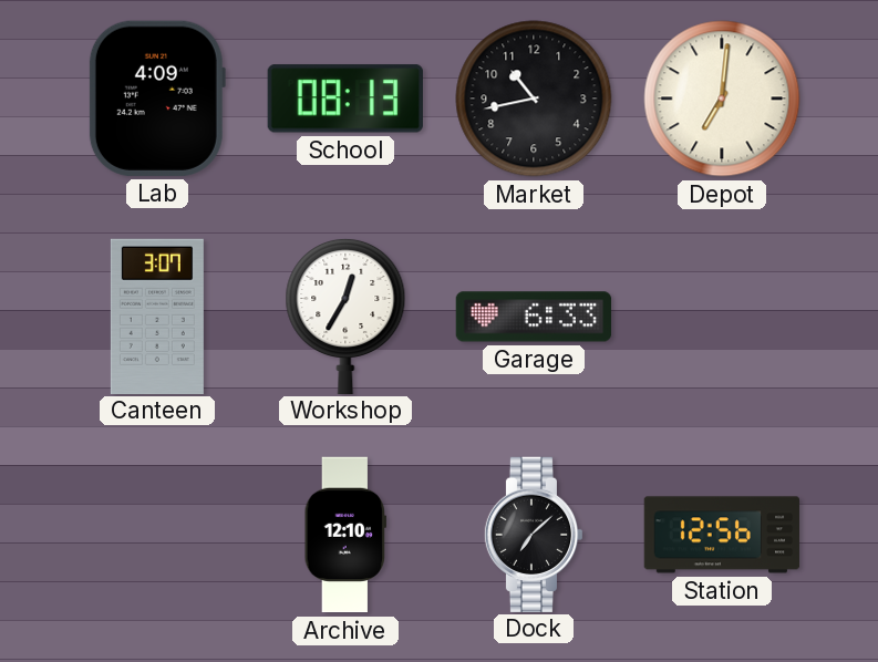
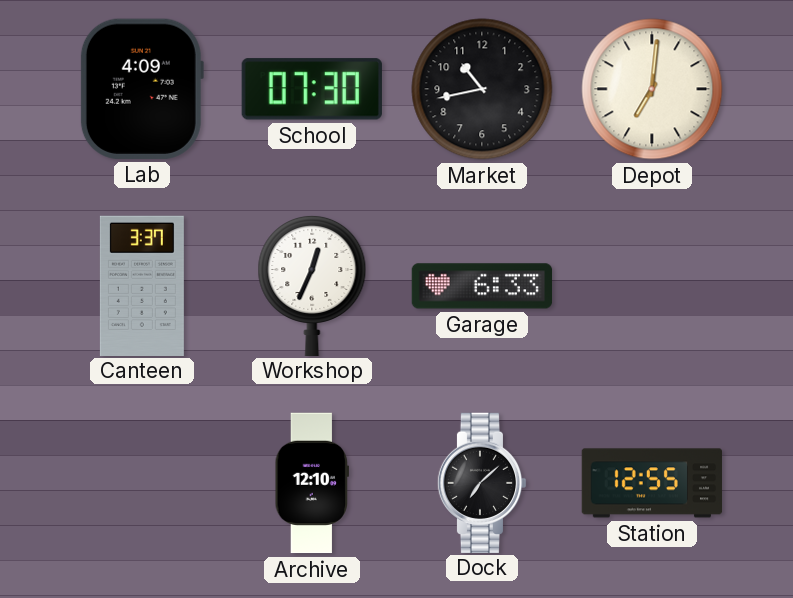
School: 08:13 -> 07:30 (312, 89)
Canteen: 3:07 -> 3:37 (142, 285)
Workshop: 12:35 -> 12:34 (312, 285)
Station: 12:56 -> 12:55 (652, 483)
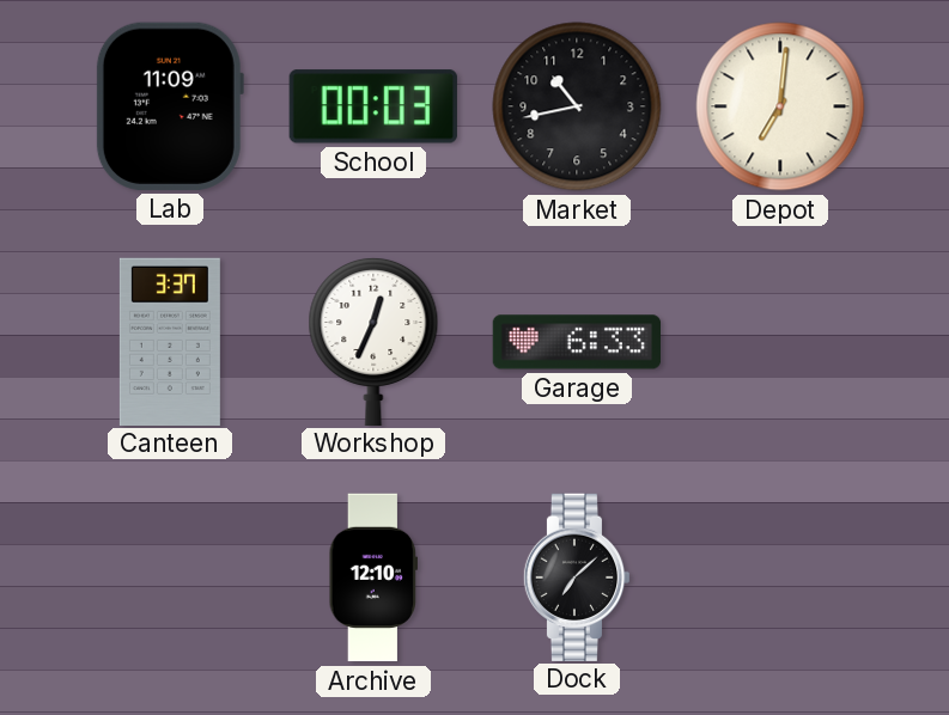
Lab: 4:09 -> 11:09 (169, 106)
School: 07:30 -> 00:03 (373, 106)
Station: 12:55 -> none (652, 483)
